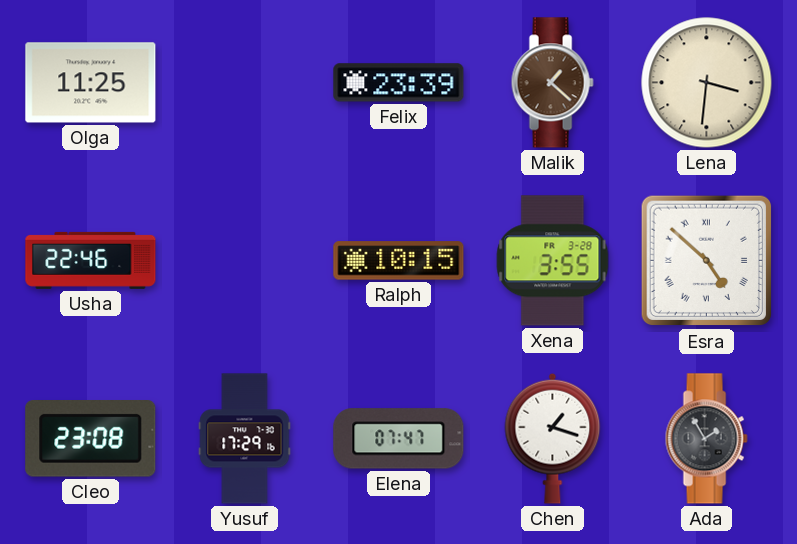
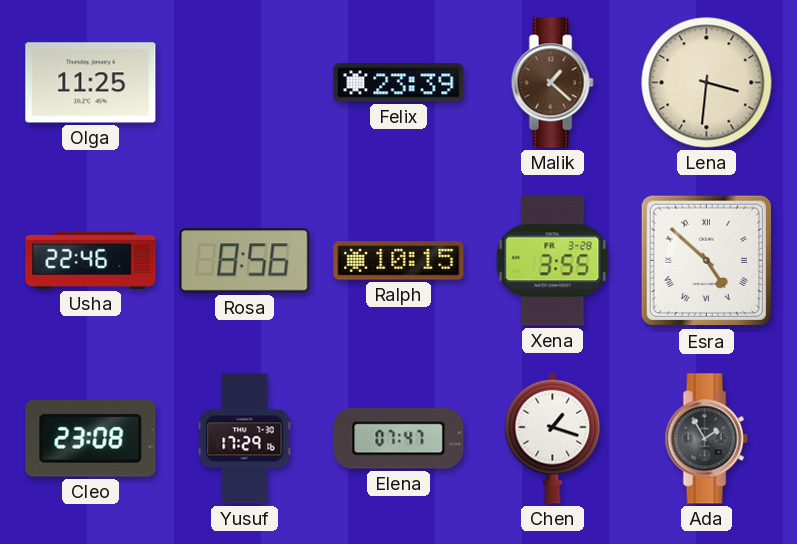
Rosa: none -> 8:56 (245, 261)
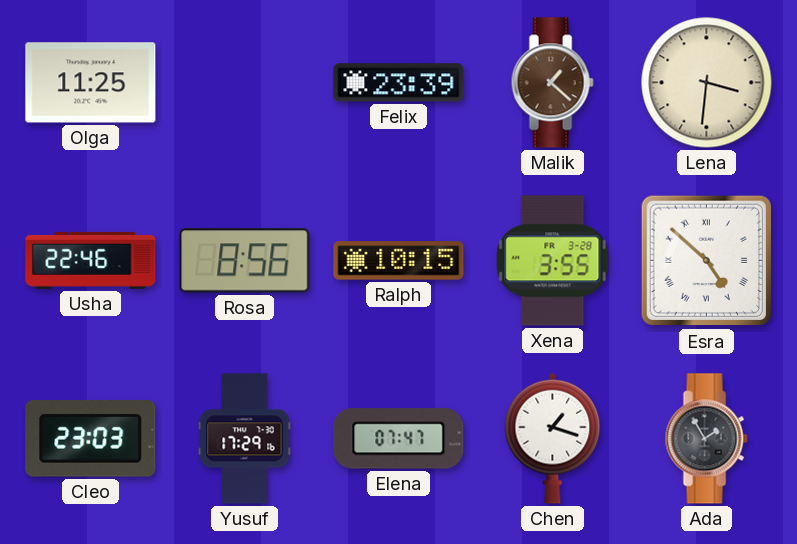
Cleo: 23:08 -> 23:03 (91, 439)
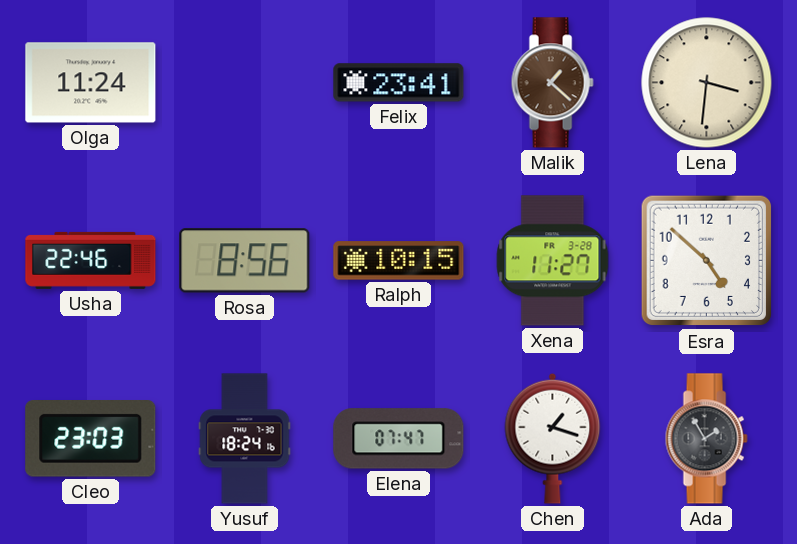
Olga: 11:25 -> 11:24 (91, 83)
Felix: 23:39 -> 23:41 (399, 83)
Xena: 3:55 -> 11:27 (553, 261)
Esra numerals: Roman -> Arabic (707, 261)
Yusuf: 17:29 -> 18:24 (245, 439)
